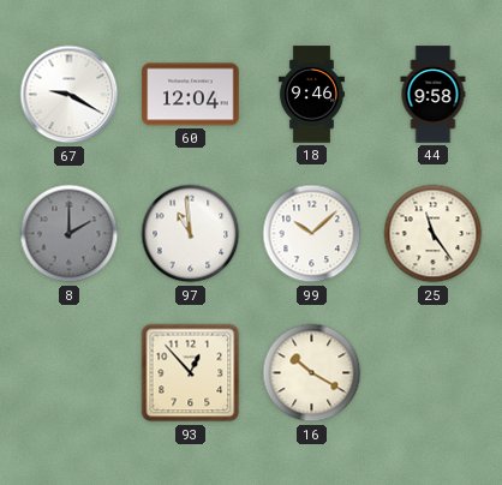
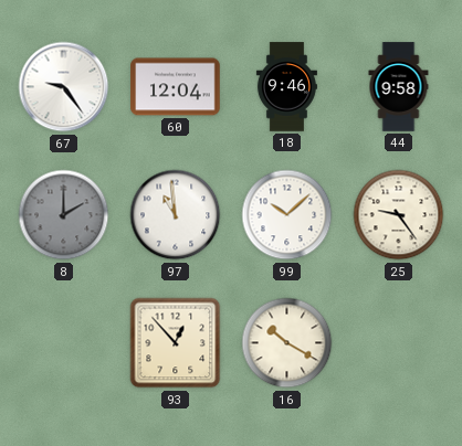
67: 9:20 -> 9:24 (64, 87)
25: 11:24 -> 9:24 (399, 215)
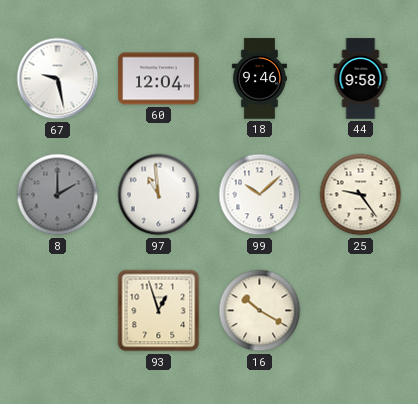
67: 9:24 -> 9:28 (58, 79)
93: 12:53 -> 12:57 (159, 311)
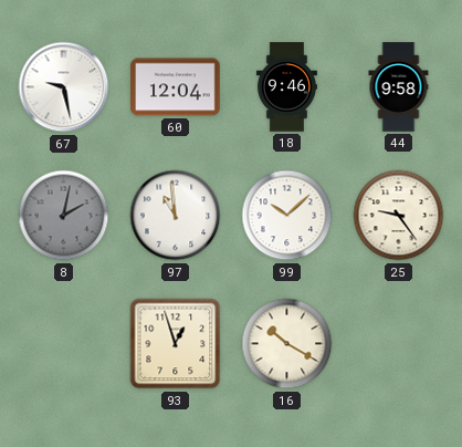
8: 2:00 -> 2:02 (64, 216)
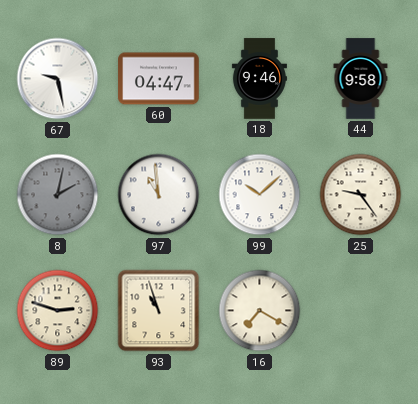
60: 12:04 -> 04:47 (159, 79)
89: none -> 2:48 (58, 311)
93: 12:57 -> 10:57 (159, 311)
16: 10:20 -> 7:20 (260, 311)
